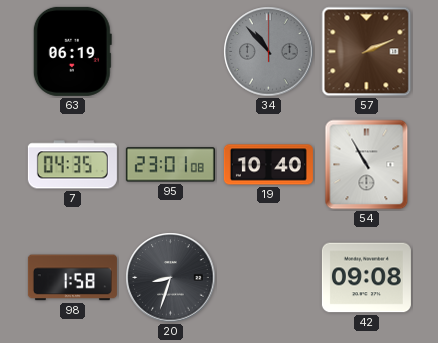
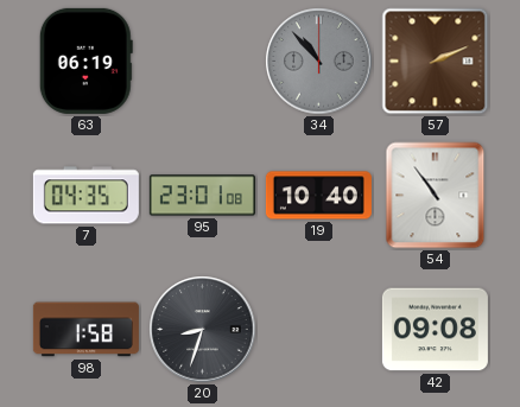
54: 10:55 -> 10:54 (436, 196)
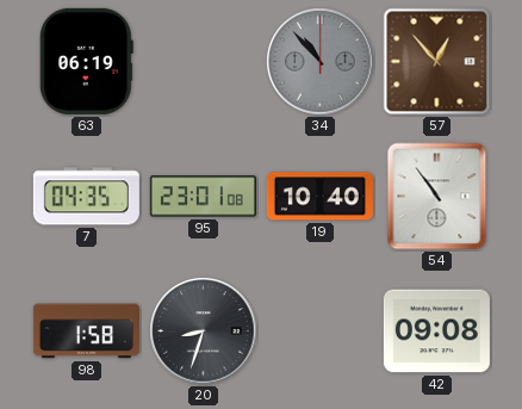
57: 2:11 -> 12:53 (437, 62)
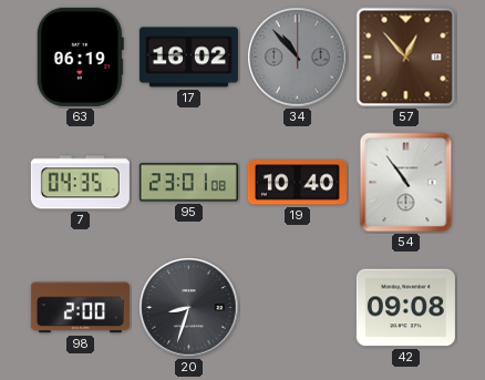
17: none -> 16:02 (188, 58)
98: 1:58 -> 2:00 (80, 308)
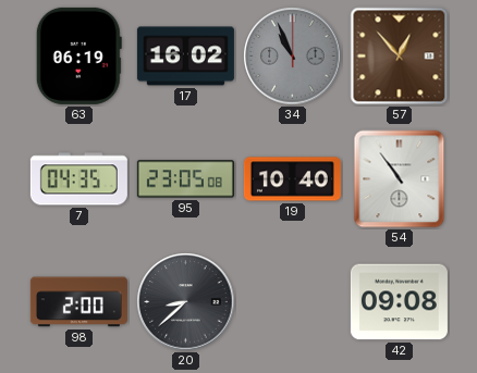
34: 10:53 -> 10:56 (293, 57)
95: 23:01 -> 23:05 (185, 179)
20: 8:33 -> 8:38 (186, 302)
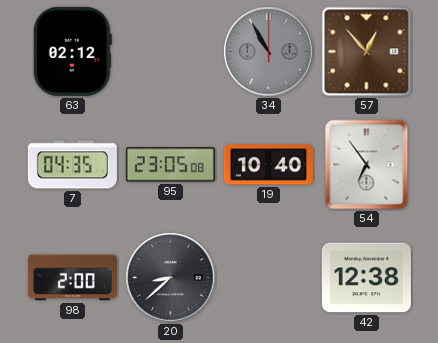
63: 06:19 -> 02:12 (72, 51)
17: 16:02 -> none (185, 57)
34: 10:56 -> 10:55 (269, 52)
54: 10:54 -> 6:54 (367, 165)
42: 09:08 -> 12:38 (366, 278)
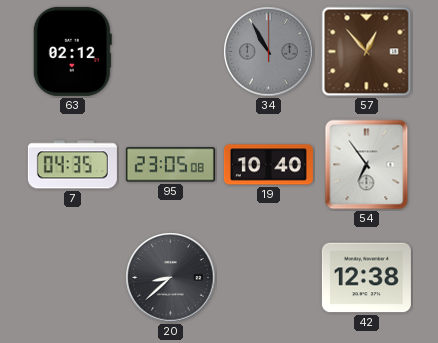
98: 2:00 -> none (72, 278)
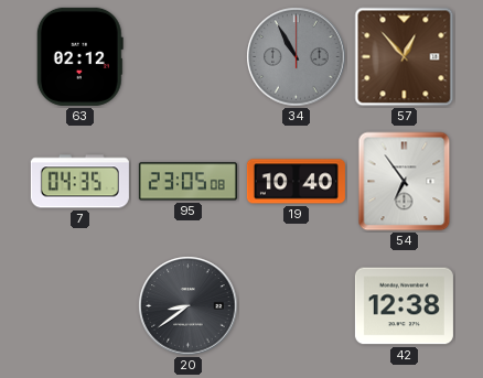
20: 8:38 -> 8:39 (189, 306)
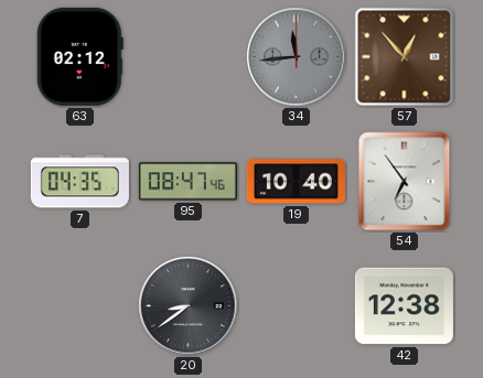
34: 10:55 -> 11:44 (297, 57)
95: 23:05 -> 08:47 (187, 182)
